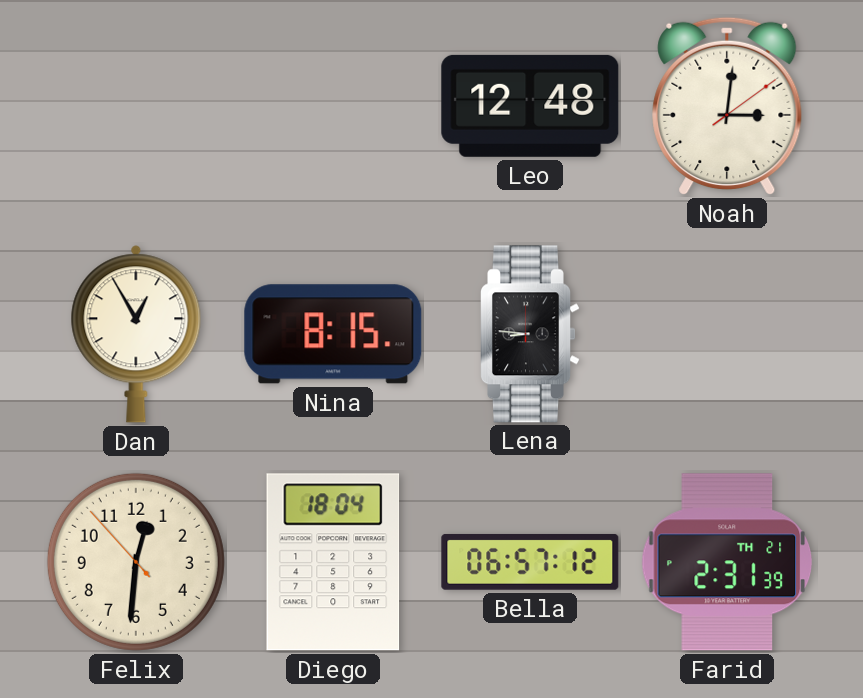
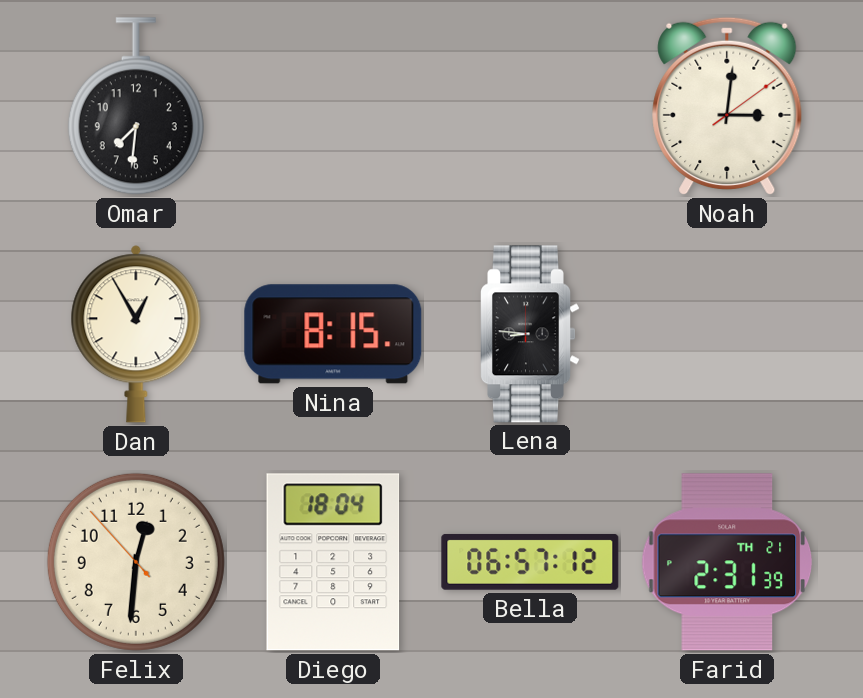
Omar: none -> 7:31 (136, 106)
Leo: 12:48 -> none (530, 106)
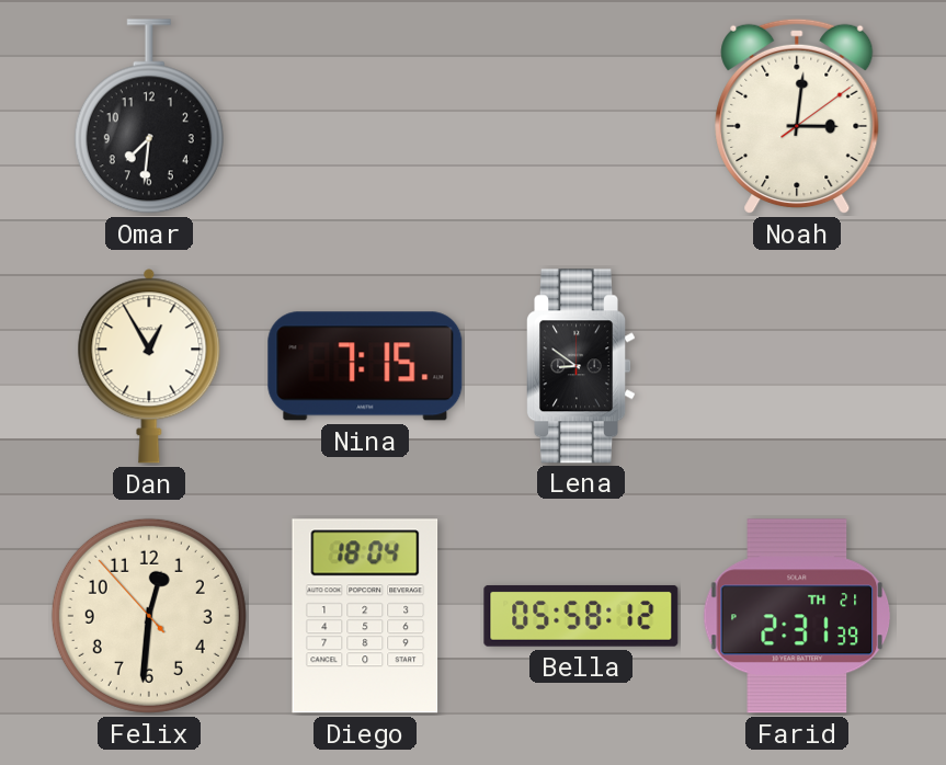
Nina: 8:15 -> 7:15 (365, 366)
Lena: 8:46 -> 8:51 (581, 366)
Bella: 06:57 -> 05:58 (581, 616)
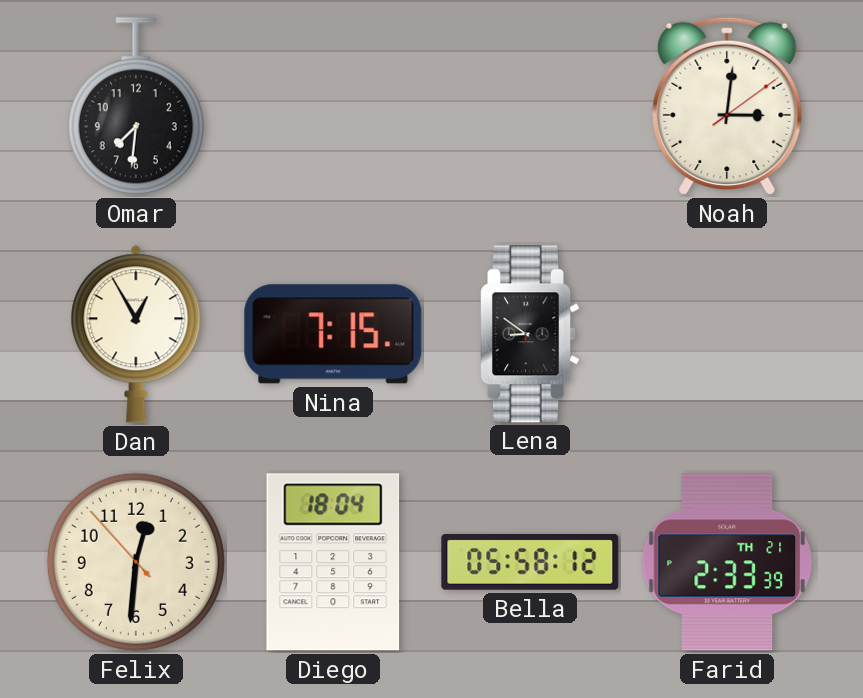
Farid: 2:31 -> 2:33 (727, 562)
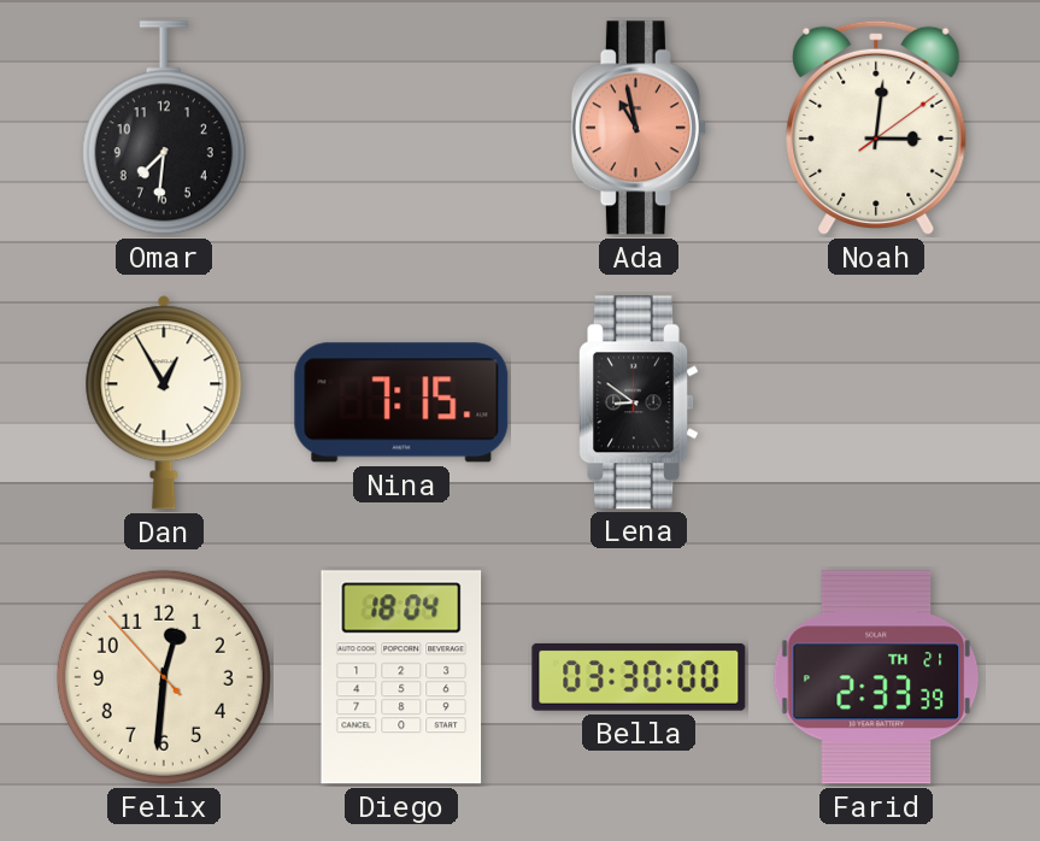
Ada: none -> 10:58 (639, 128)
Bella: 05:58 -> 03:30 (639, 677)
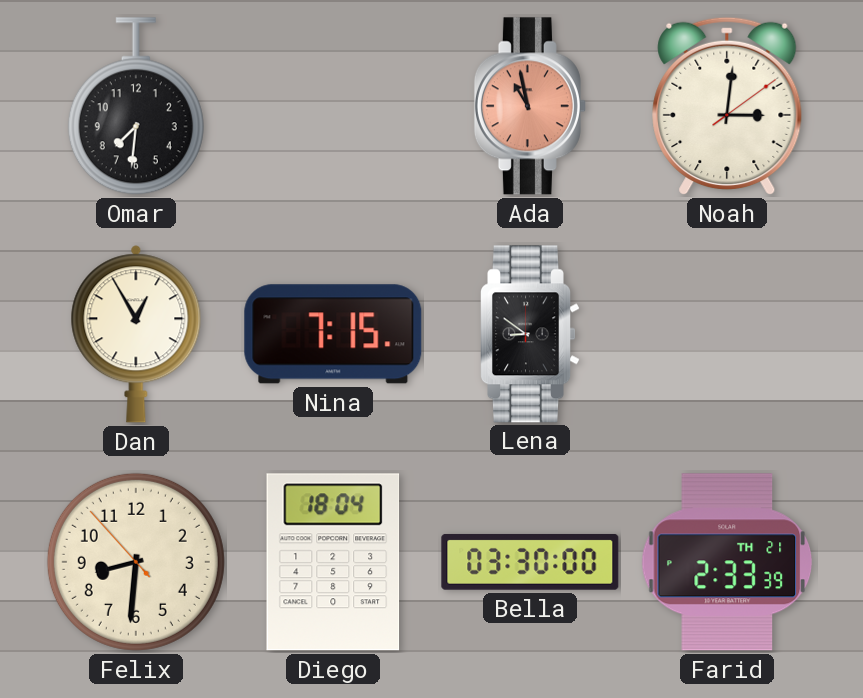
Felix: 12:30 -> 8:30 (136, 562)
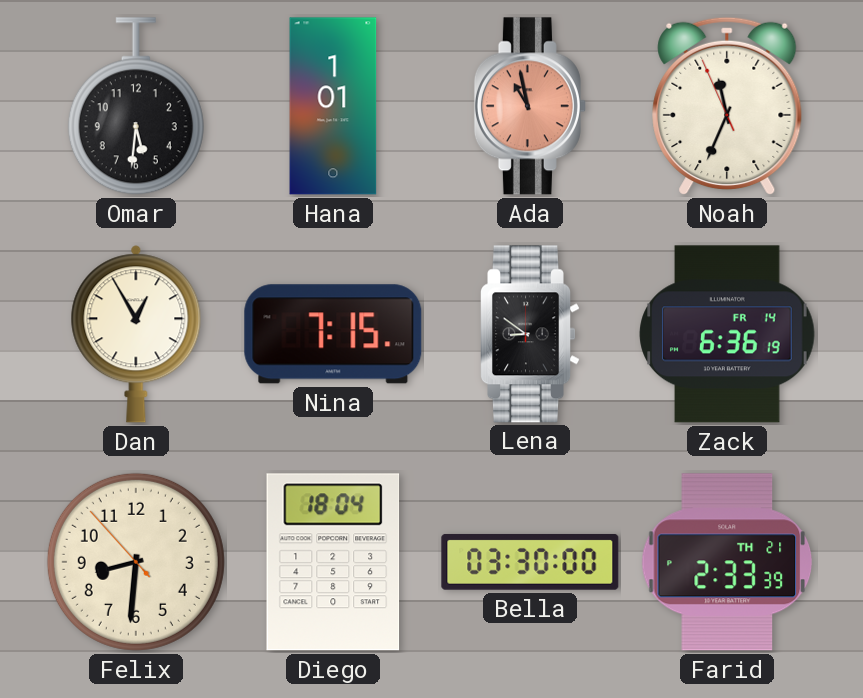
Omar: 7:31 -> 5:31 (136, 106)
Hana: none -> 1:01 (333, 106)
Noah: 3:01 -> 11:33 (727, 106)
Zack: none -> 6:36 (727, 334)
